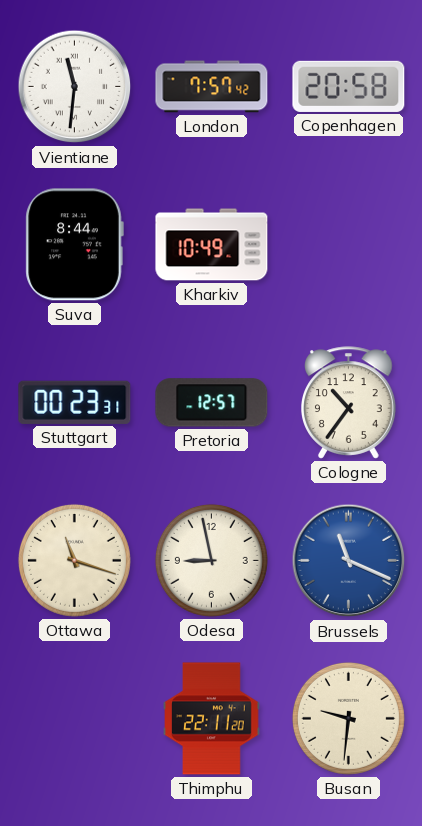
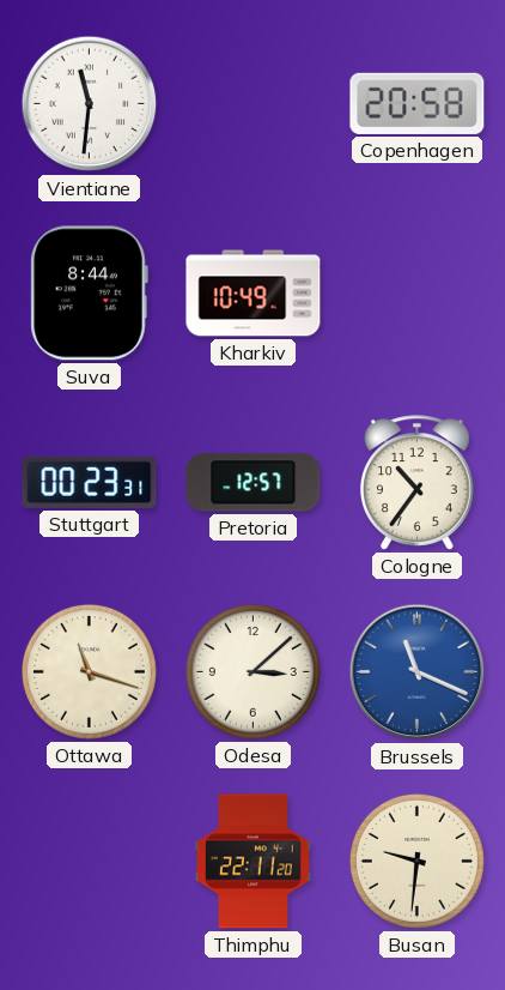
London: 7:57 -> none (212, 87)
Odesa: 8:58 -> 3:08 (252, 671)
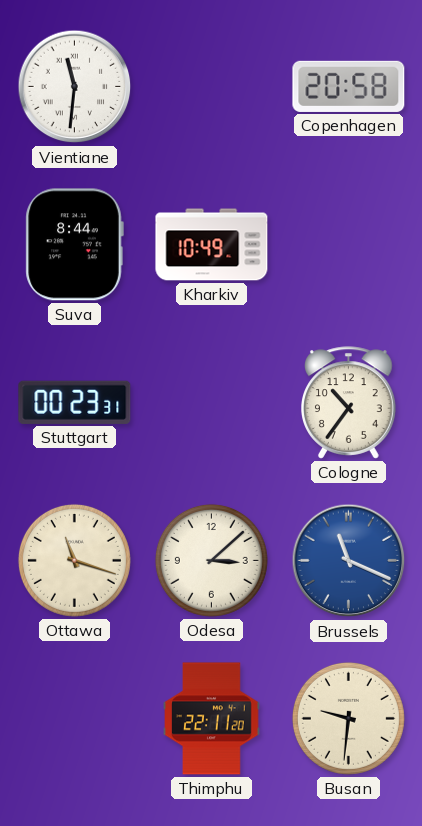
Pretoria: 12:57 -> none (254, 483)
